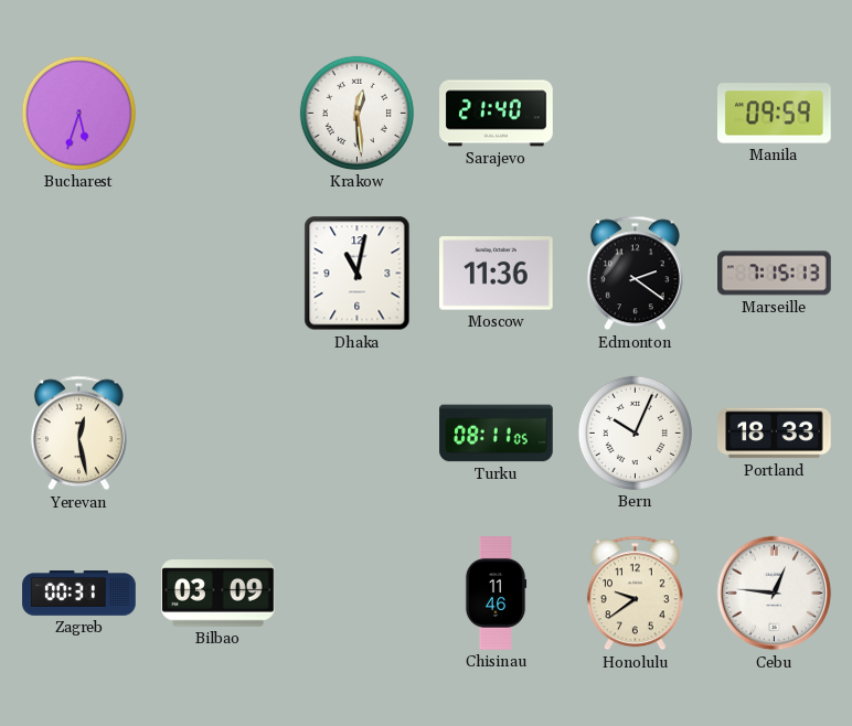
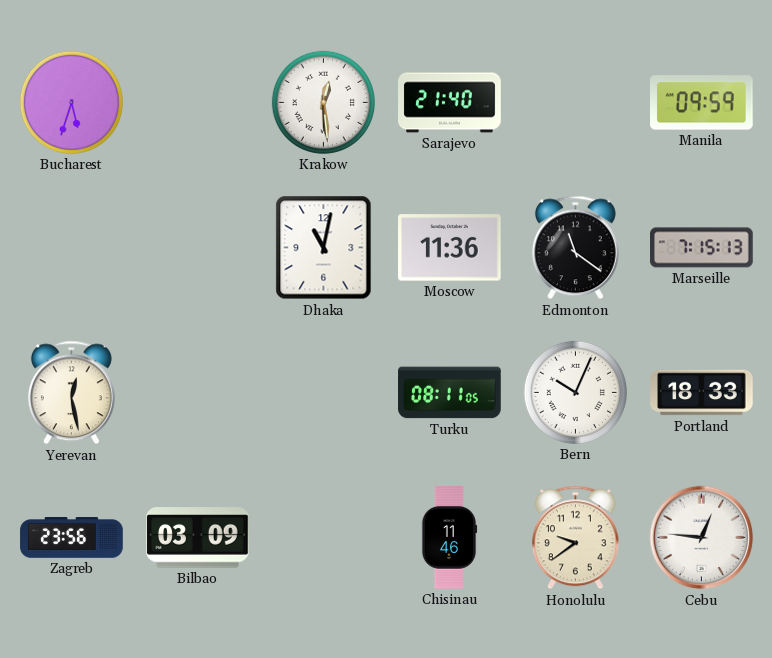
Edmonton: 2:21 -> 11:21 (575, 248)
Zagreb: 00:31 -> 23:56 (72, 538)
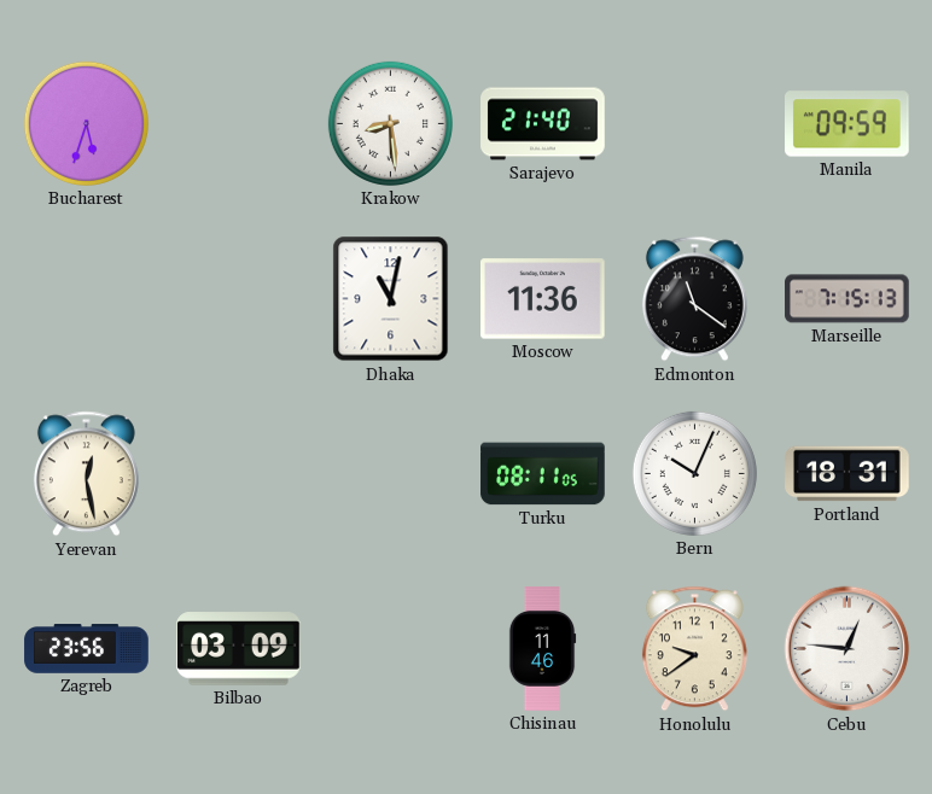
Krakow: 12:29 -> 8:29 (390, 123)
Portland: 18:33 -> 18:31 (847, 474)
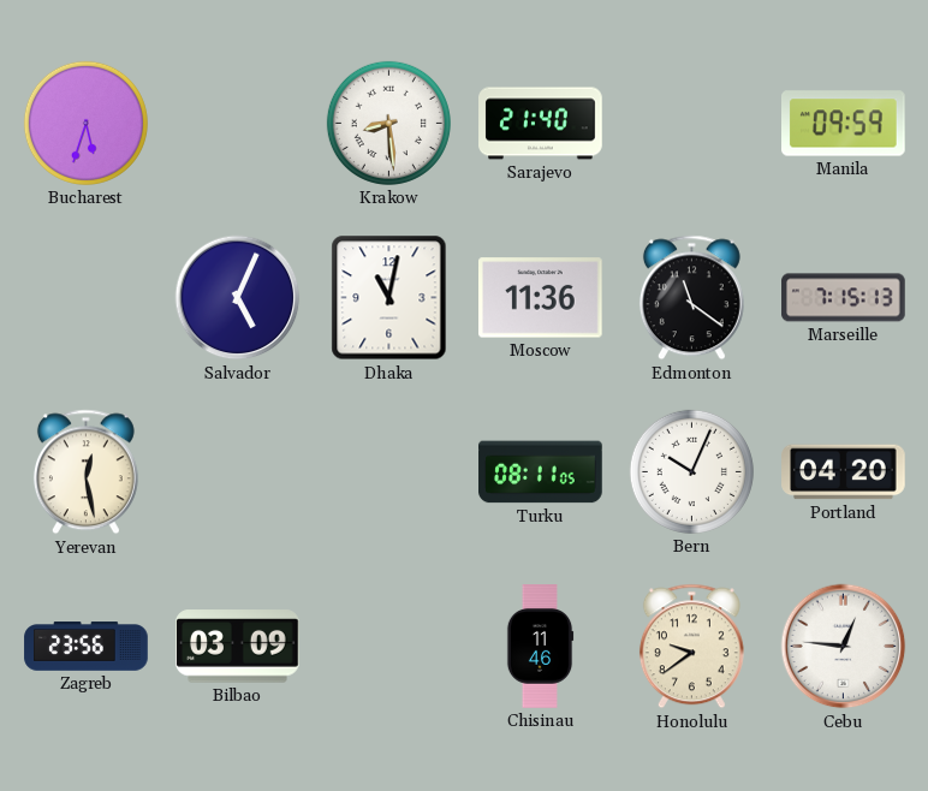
Salvador: none -> 5:04 (238, 298)
Portland: 18:31 -> 04:20 (844, 472)
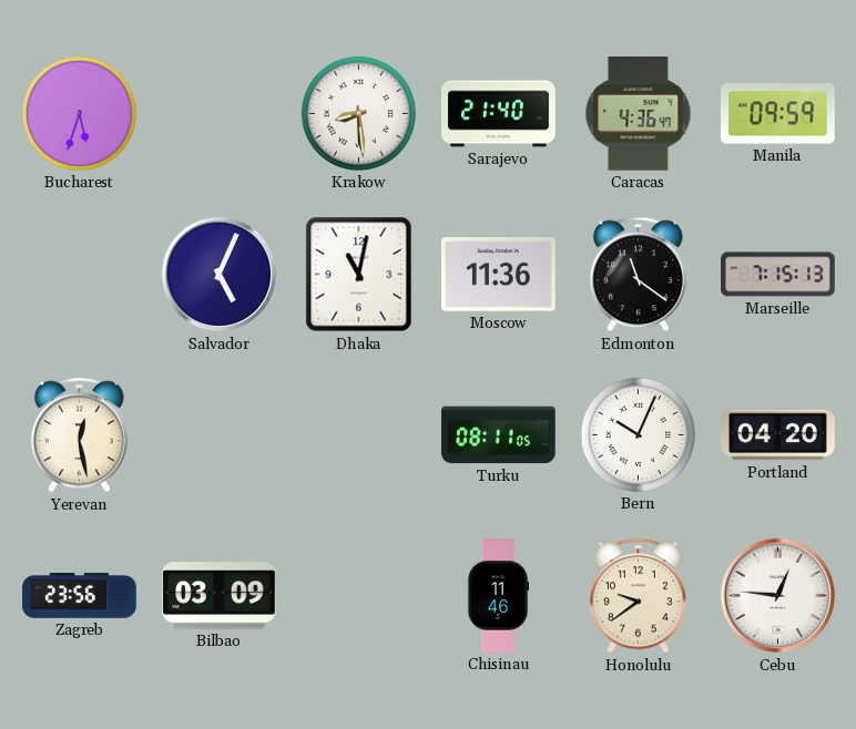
Caracas: none -> 4:36 (639, 114)
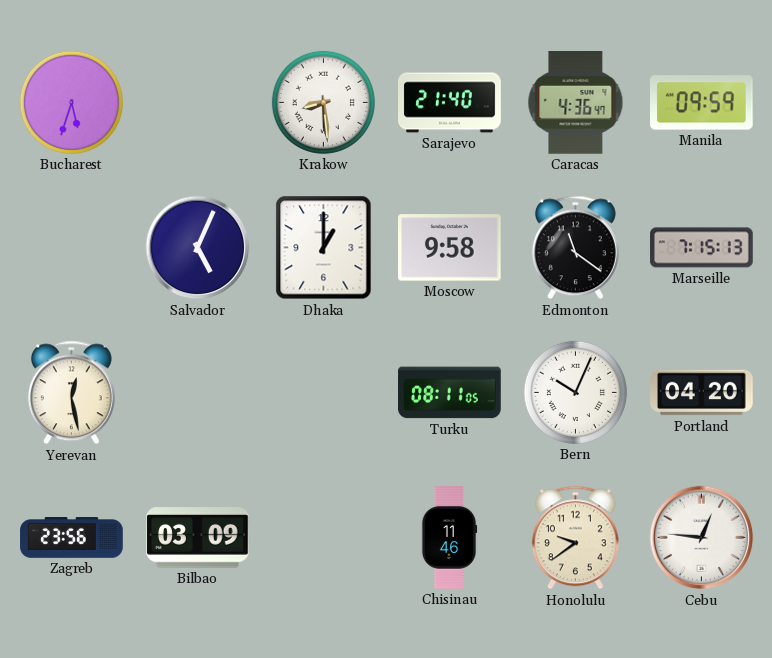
Dhaka: 11:02 -> 1:00 (324, 248)
Moscow: 11:36 -> 9:58 (450, 248)
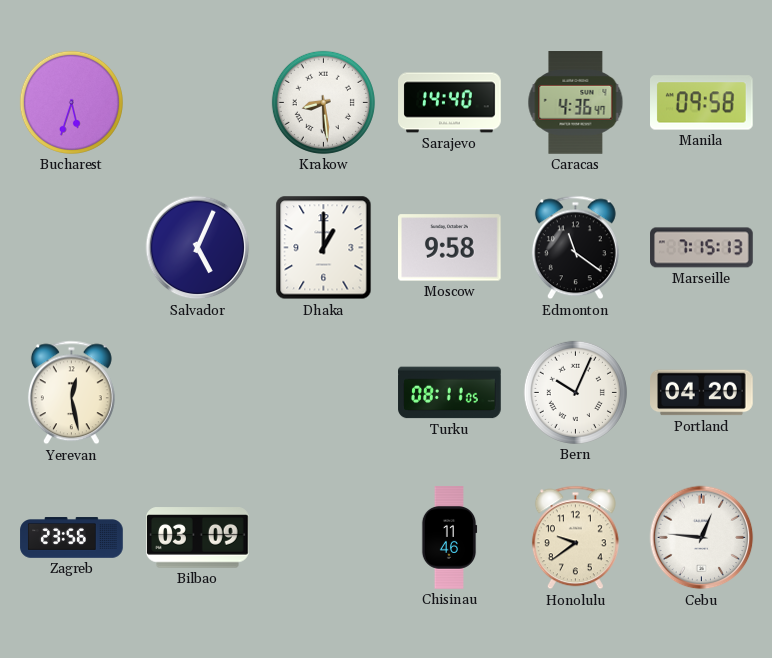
Sarajevo: 21:40 -> 14:40 (450, 103)
Manila: 09:59 -> 09:58 (702, 103)
